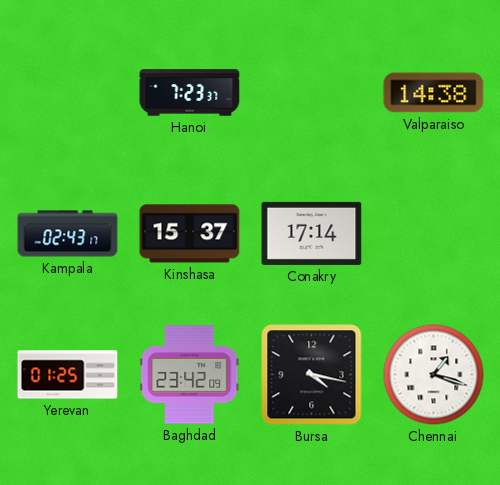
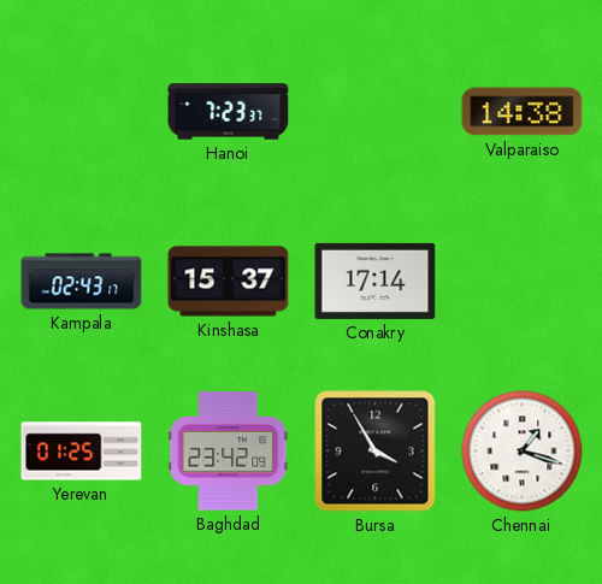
Bursa: 4:17 -> 3:55 (376, 452)
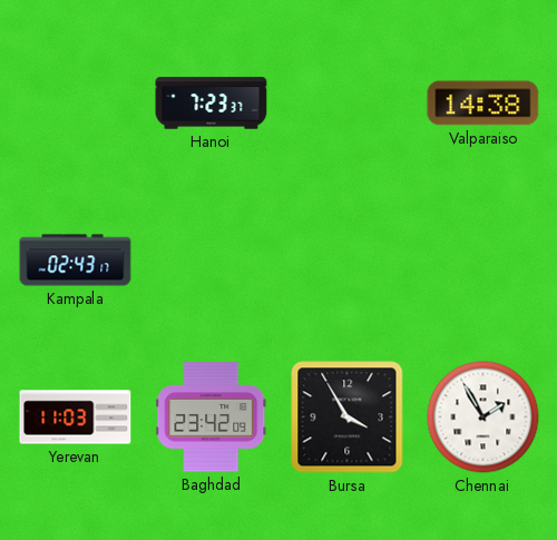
Kinshasa: 15:37 -> none (229, 282)
Conakry: 17:14 -> none (376, 281)
Yerevan: 01:25 -> 11:03 (76, 418)
Chennai: 1:18 -> 1:55 (483, 418)
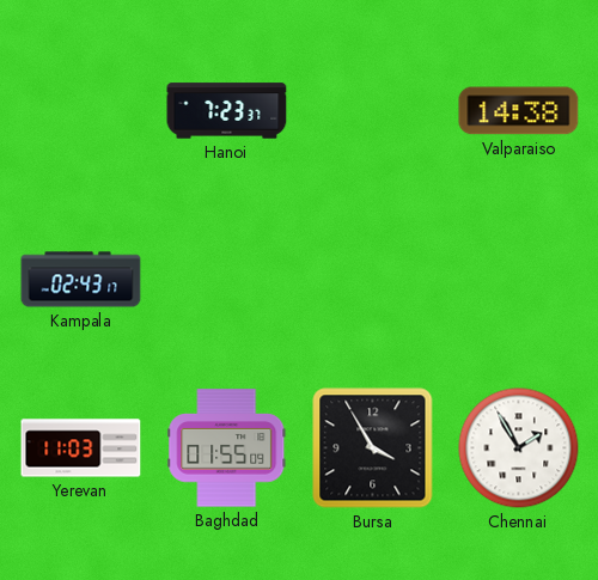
Baghdad: 23:42 -> 01:55 (227, 448)
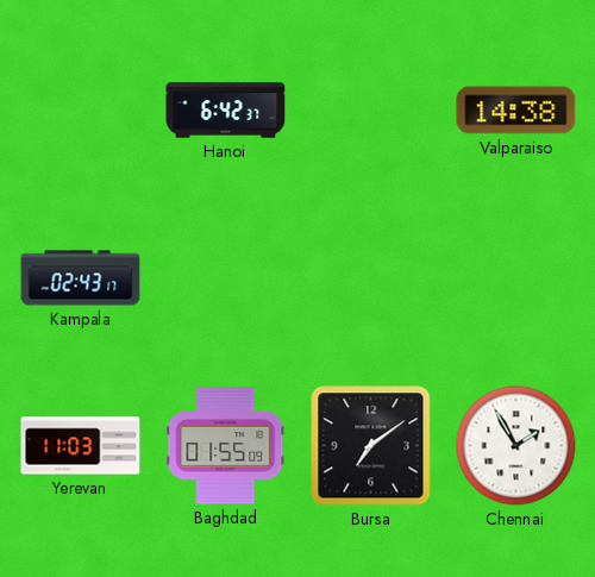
Hanoi: 7:23 -> 6:42 (226, 111)
Bursa: 3:55 -> 7:09 (371, 446)
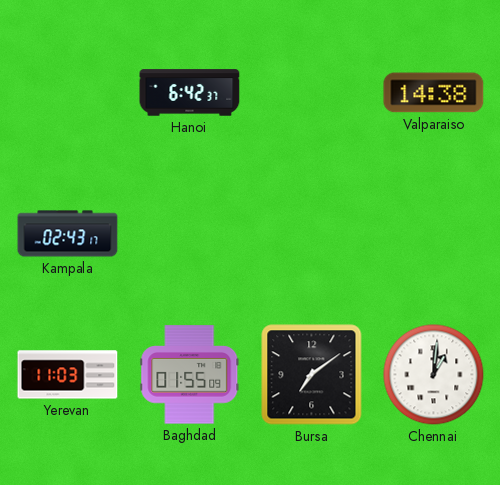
Chennai: 1:55 -> 1:01 (434, 375)
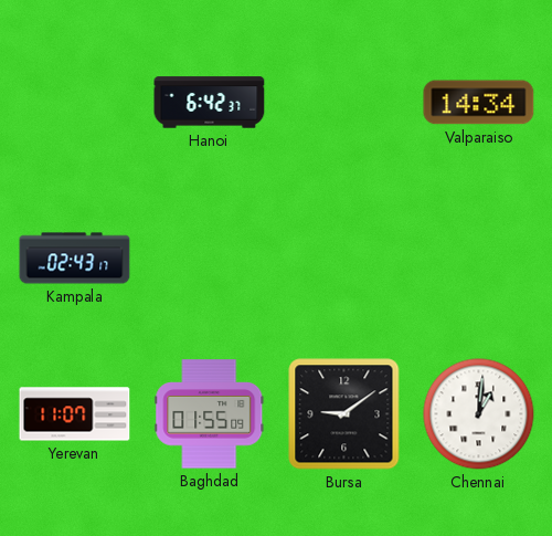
Valparaiso: 14:38 -> 14:34 (479, 103)
Yerevan: 11:03 -> 11:07 (75, 414)
Bursa: 7:09 -> 9:09 (344, 414)
